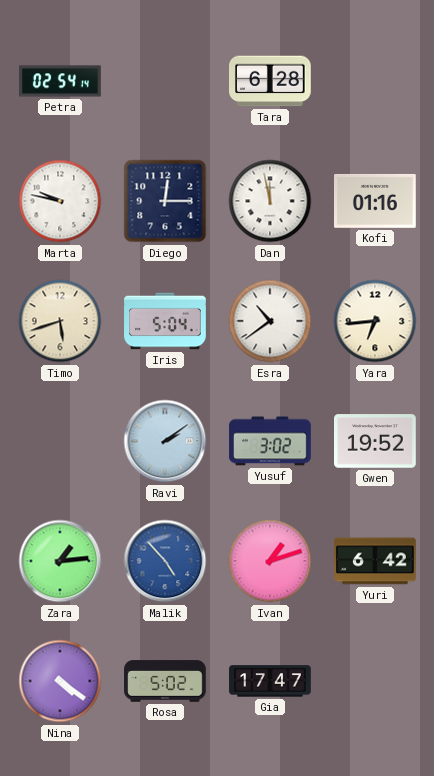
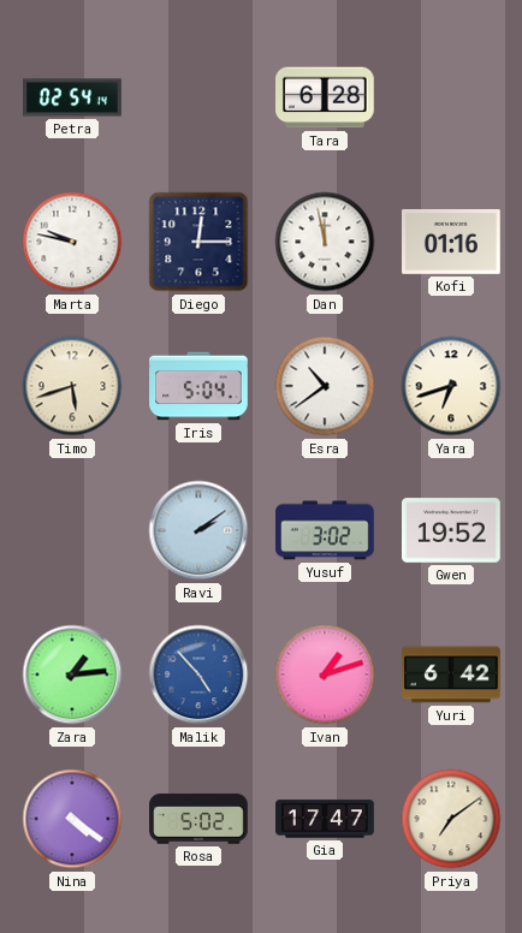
Yara: 6:44 -> 6:42 (451, 386)
Priya: none -> 7:09 (451, 819)
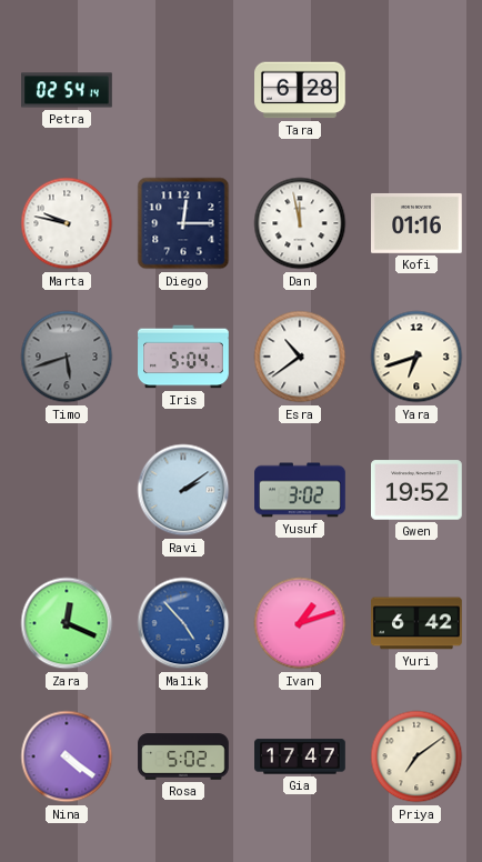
Timo dial: cream -> grey (67, 357)
Zara: 1:14 -> 12:19 (67, 623)
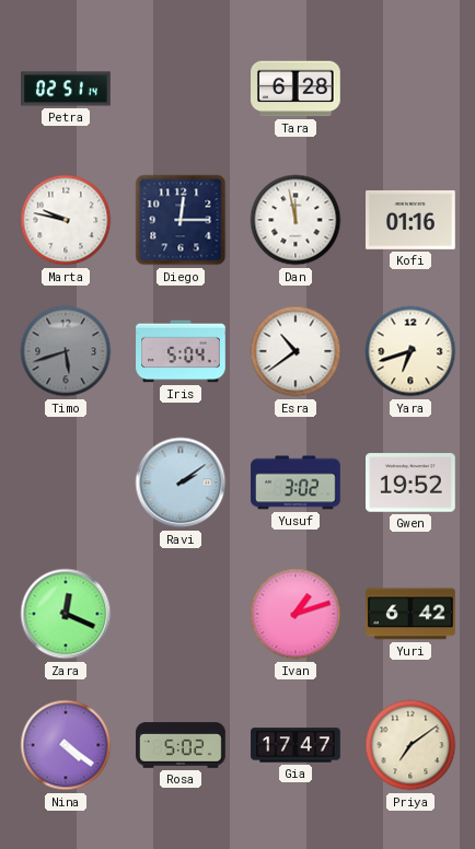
Petra: 02:54 -> 02:51 (66, 89)
Malik: 4:53 -> none (183, 623)
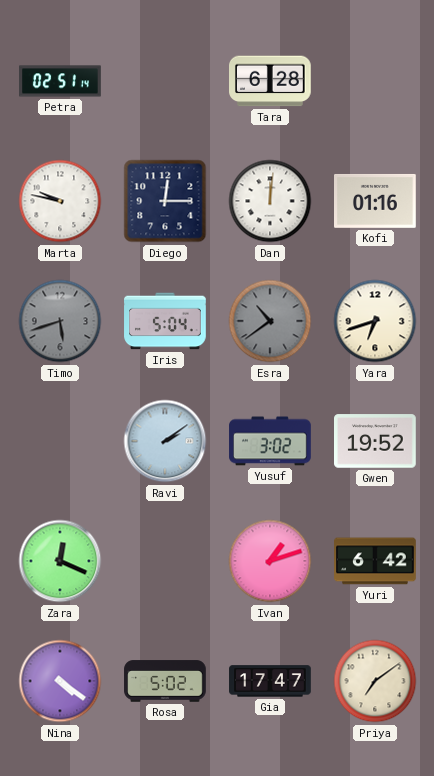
Dan: 11:58 -> 12:01 (270, 201)
Esra dial: white -> grey (270, 321)
